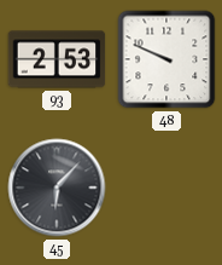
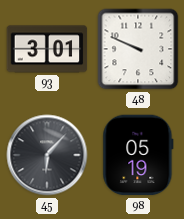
93: 2:53 -> 3:01 (47, 49)
98: none -> 05:19 (138, 155)
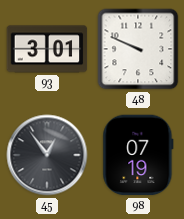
45: 6:07 -> 12:54 (47, 155)
98: 05:19 -> 07:19 (138, 155)
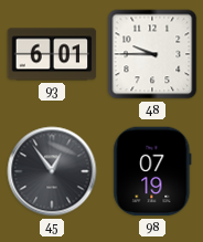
93: 3:01 -> 6:01 (52, 54)
48: 9:49 -> 9:45 (152, 54)
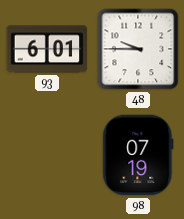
45: 12:54 -> none (52, 171)
